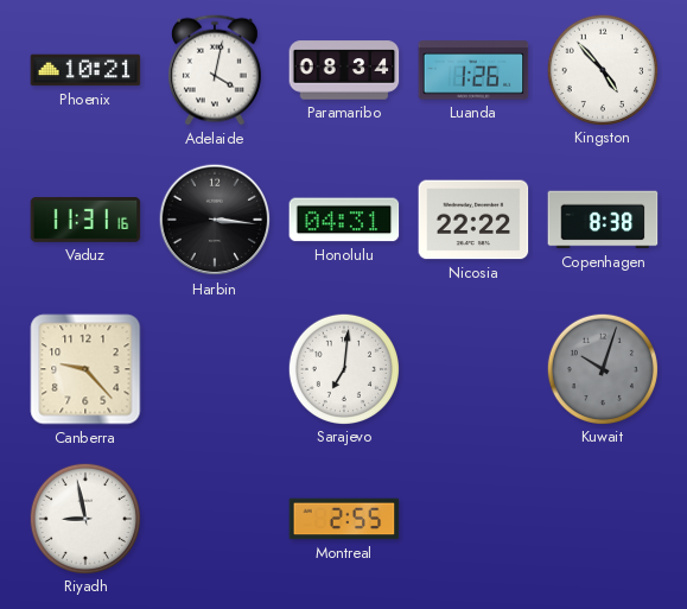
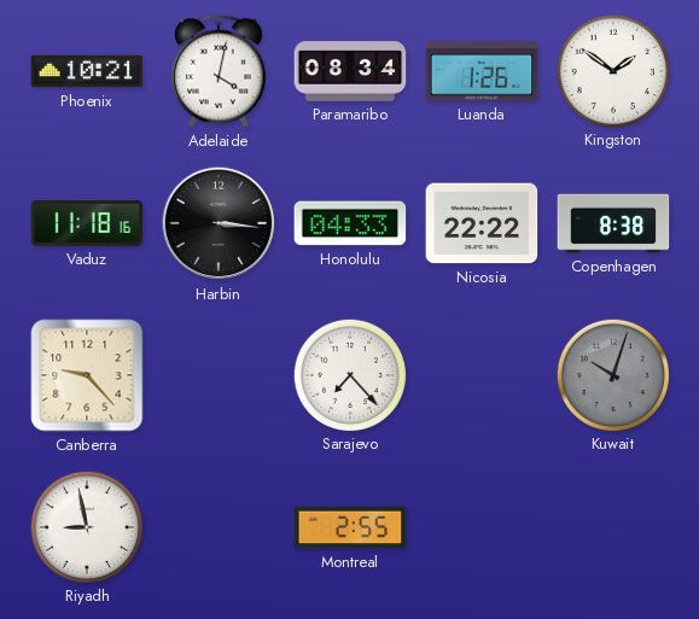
Kingston: 4:53 -> 1:51 (612, 70)
Vaduz: 11:31 -> 11:18 (87, 223)
Honolulu: 04:31 -> 04:33 (350, 223)
Sarajevo: 7:01 -> 7:23 (349, 374)
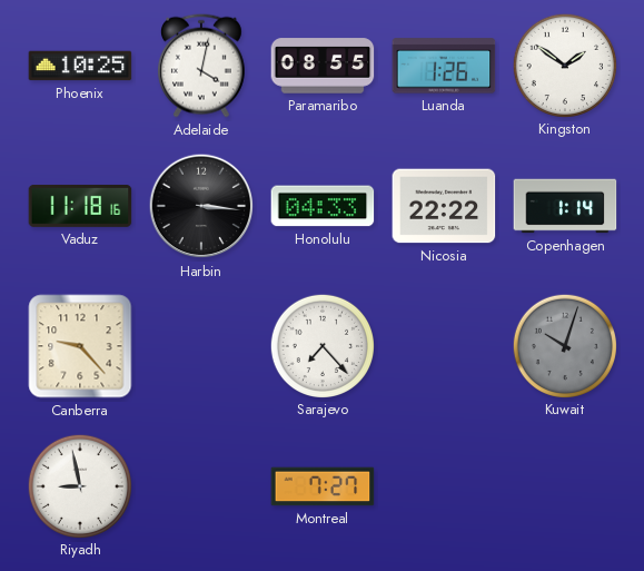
Phoenix: 10:21 -> 10:25 (80, 66)
Paramaribo: 08:34 -> 08:55 (323, 66)
Copenhagen: 8:38 -> 1:14 (565, 206)
Montreal: 2:55 -> 7:27 (323, 486)
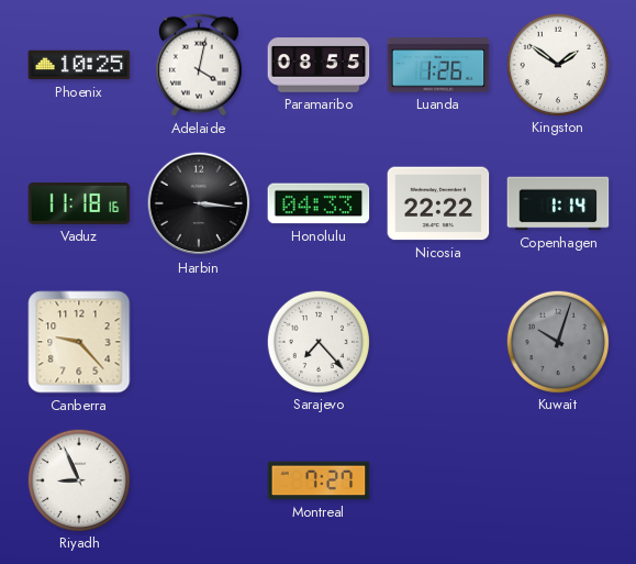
Riyadh: 8:58 -> 8:56 (78, 479)
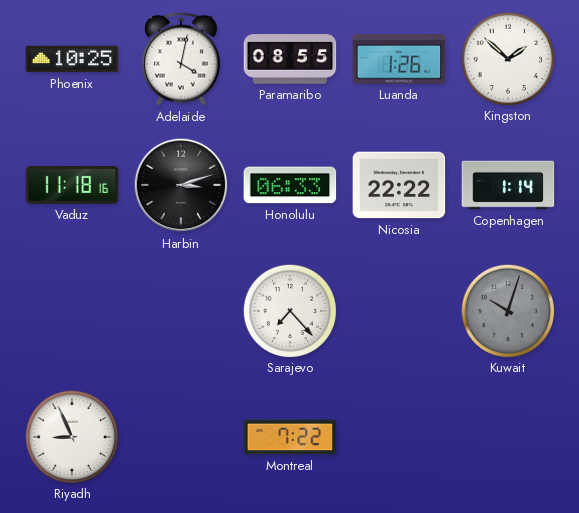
Kingston: 1:51 -> 1:52 (507, 58)
Harbin: 3:16 -> 3:12 (181, 185)
Honolulu: 04:33 -> 06:33 (290, 185)
Canberra: 9:23 -> none (79, 342)
Montreal: 7:27 -> 7:22 (290, 437)
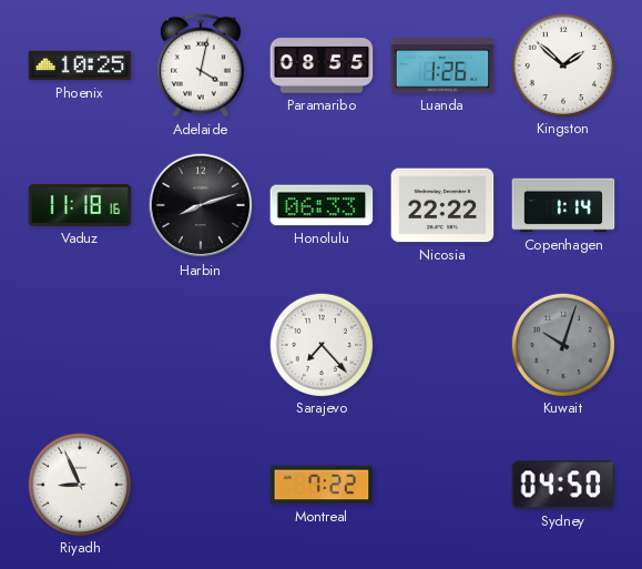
Harbin: 3:12 -> 8:12 (201, 205)
Sydney: none -> 04:50 (563, 485)
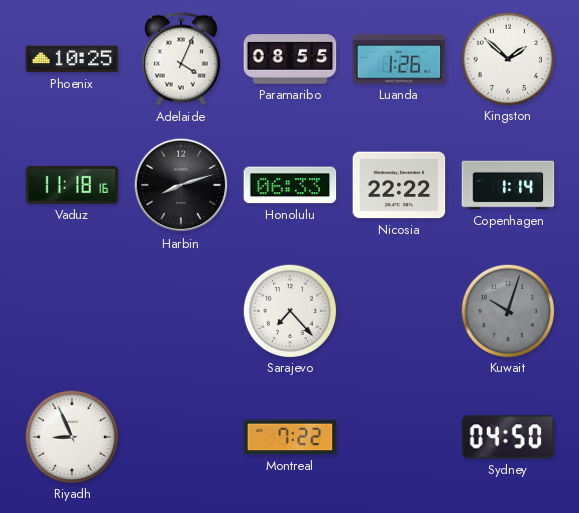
Adelaide: 4:02 -> 4:04 (181, 59)
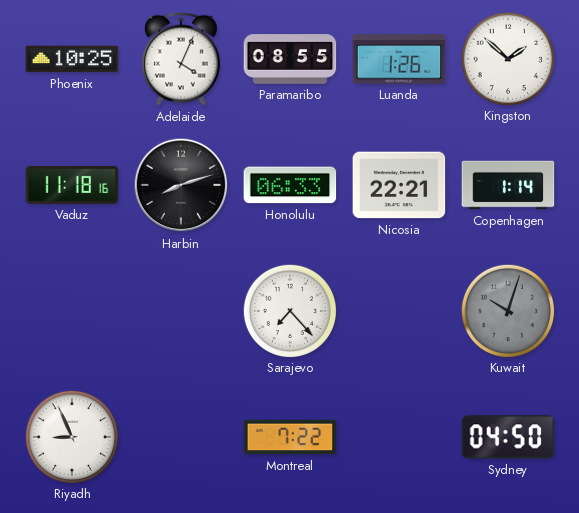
Nicosia: 22:22 -> 22:21 (399, 185)
